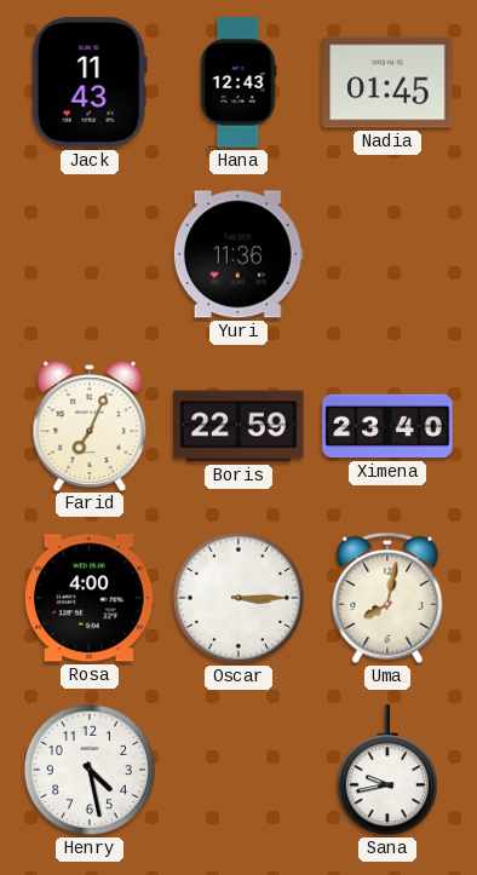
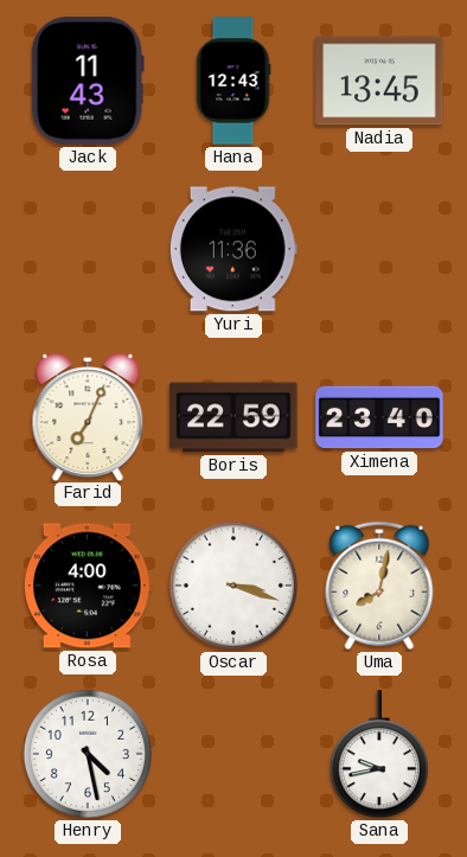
Nadia: 01:45 -> 13:45 (379, 81)
Oscar: 3:15 -> 3:18 (233, 586)
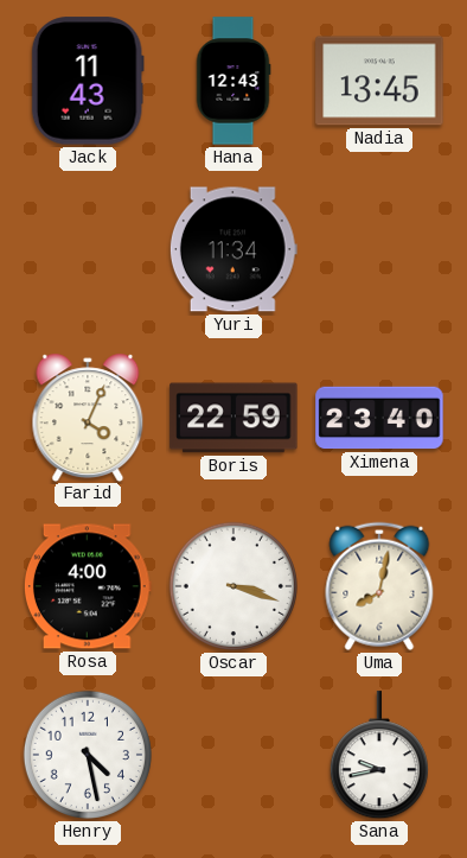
Yuri: 11:36 -> 11:34 (233, 249)
Farid: 7:04 -> 4:04 (88, 417)
